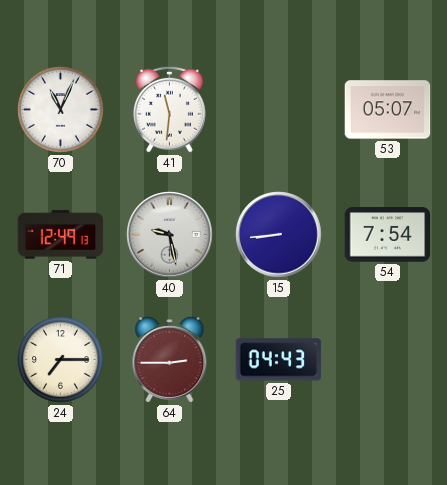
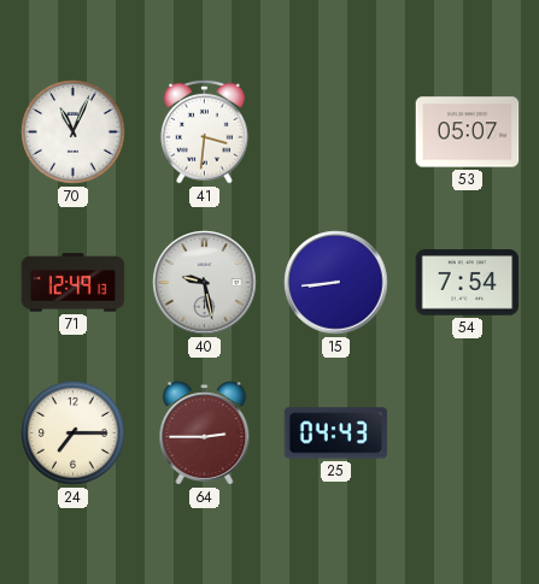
41: 11:31 -> 3:31 (204, 131)
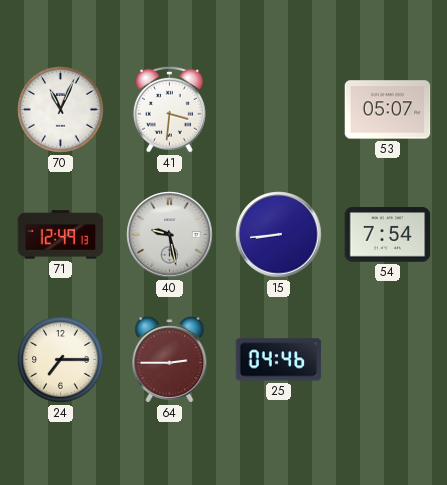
25: 04:43 -> 04:46 (279, 360)
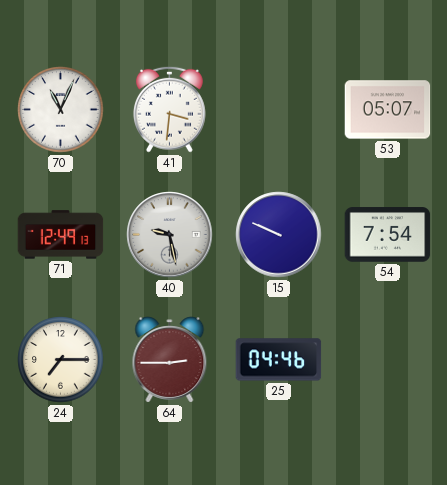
15: 8:44 -> 9:49 (279, 235)
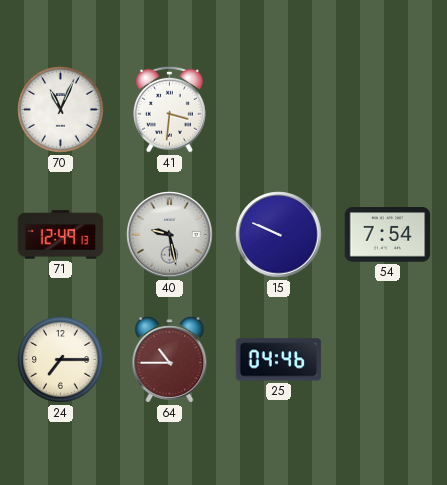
53: 05:07 -> none (388, 110)
64: 2:45 -> 10:45 (170, 360)
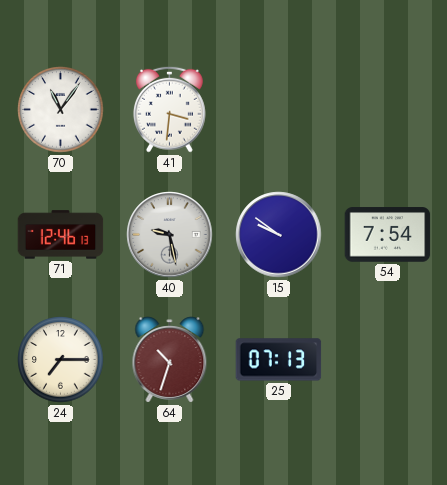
70: 11:04 -> 11:06 (61, 110)
71: 12:49 -> 12:46 (61, 235)
15: 9:49 -> 9:51 (279, 235)
64: 10:45 -> 10:33 (170, 360)
25: 04:46 -> 07:13 (279, 360)
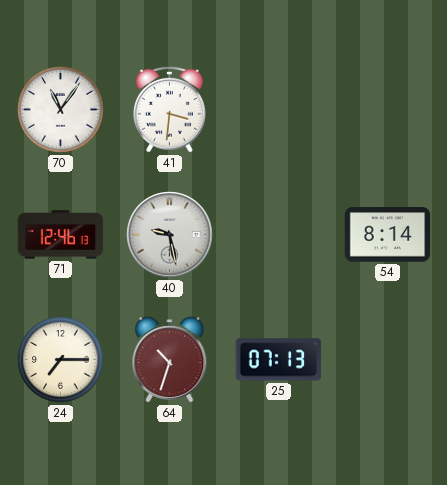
15: 9:51 -> none (279, 235)
54: 7:54 -> 8:14 (388, 235)
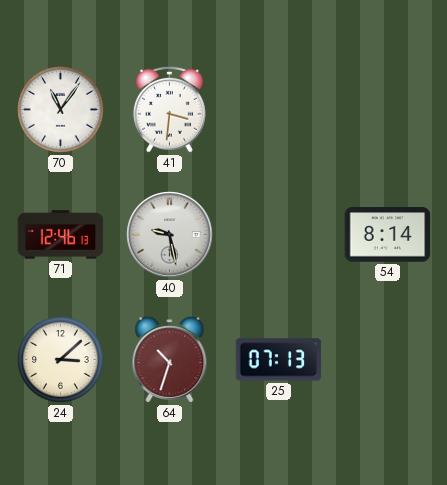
24: 7:15 -> 3:08 (61, 360)
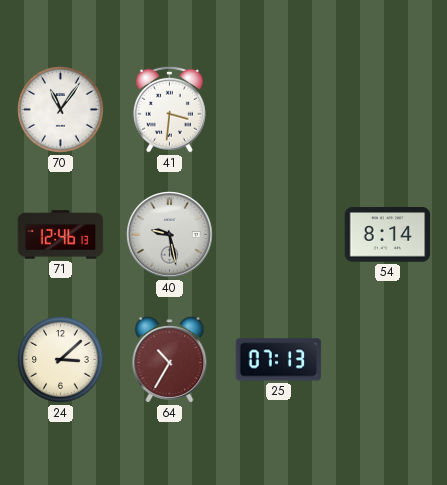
64: 10:33 -> 10:35 (170, 360)
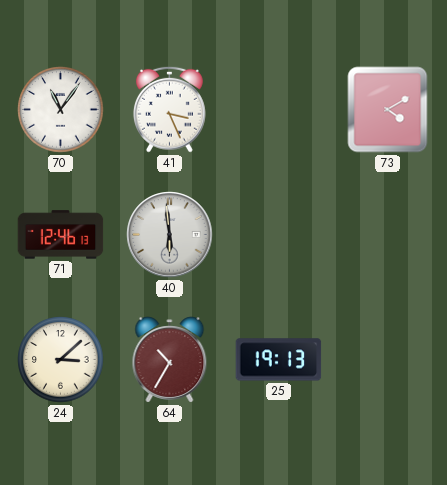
41: 3:31 -> 3:26 (169, 109)
73: none -> 4:10 (388, 110)
40: 9:28 -> 5:59 (170, 235)
54: 8:14 -> none (388, 235)
25: 07:13 -> 19:13 (279, 360)
